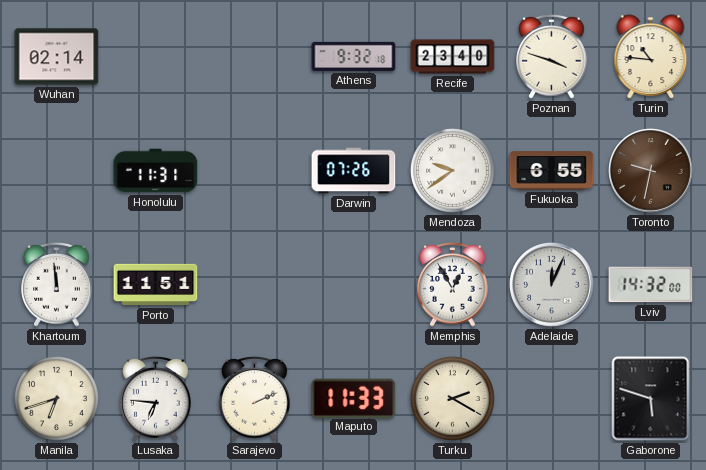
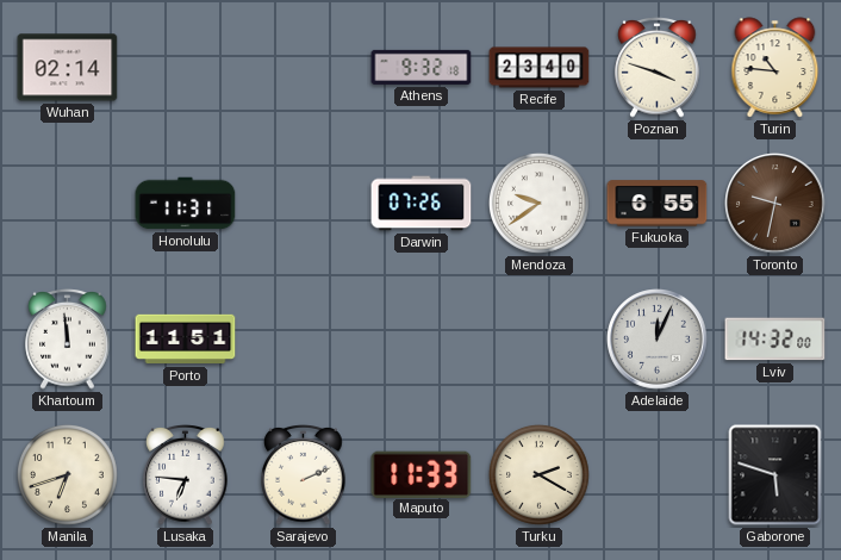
Memphis: 12:55 -> none (453, 285)
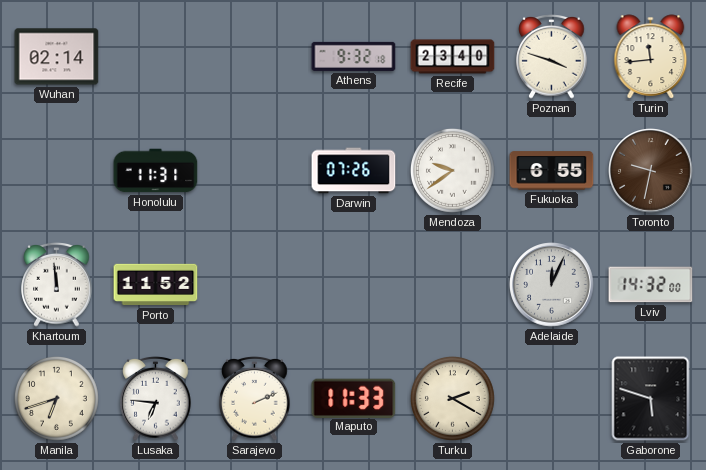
Turin: 10:46 -> 11:44 (651, 57)
Porto: 11:51 -> 11:52 (156, 285)
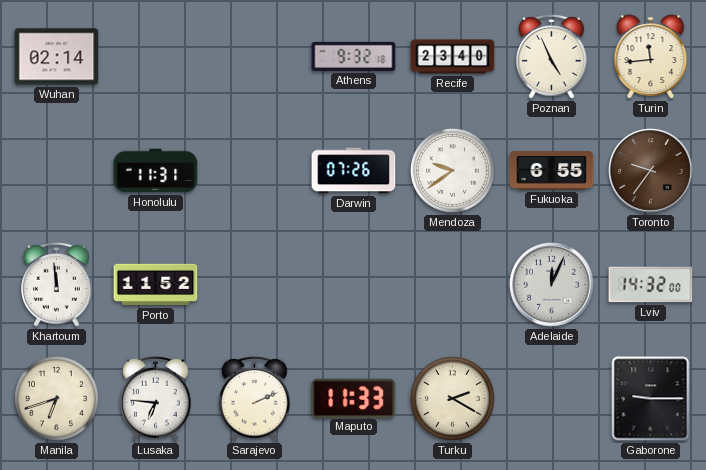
Poznan: 3:48 -> 4:56 (552, 57)
Toronto: 9:32 -> 9:36 (651, 171)
Gaborone: 5:48 -> 9:15 (651, 399)
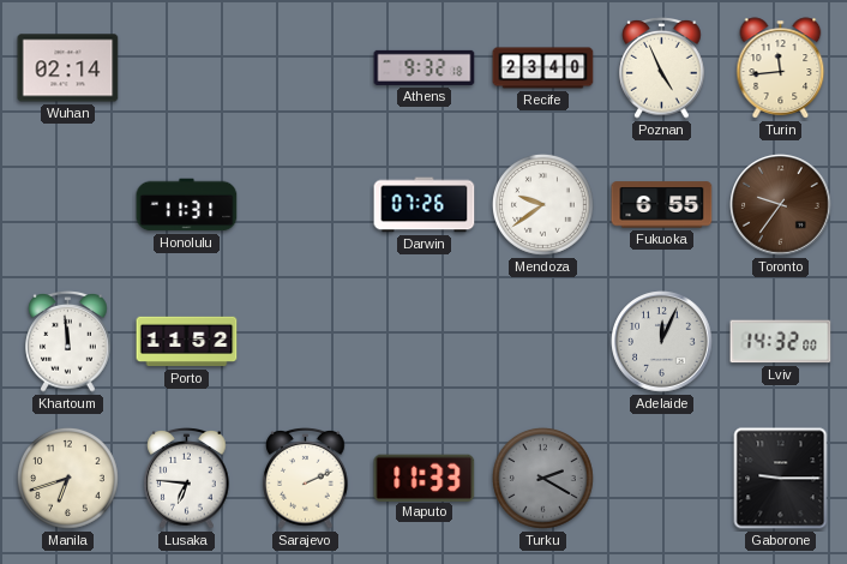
Turku dial: cream -> grey (542, 478)
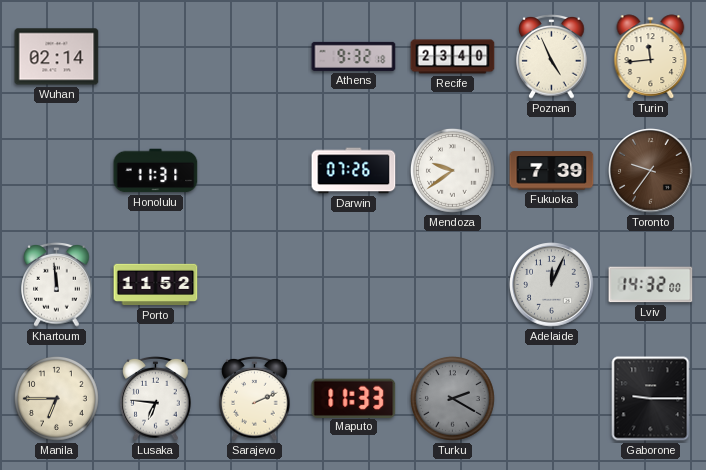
Fukuoka: 6:55 -> 7:39 (552, 171)
Manila: 6:42 -> 6:45 (56, 398)
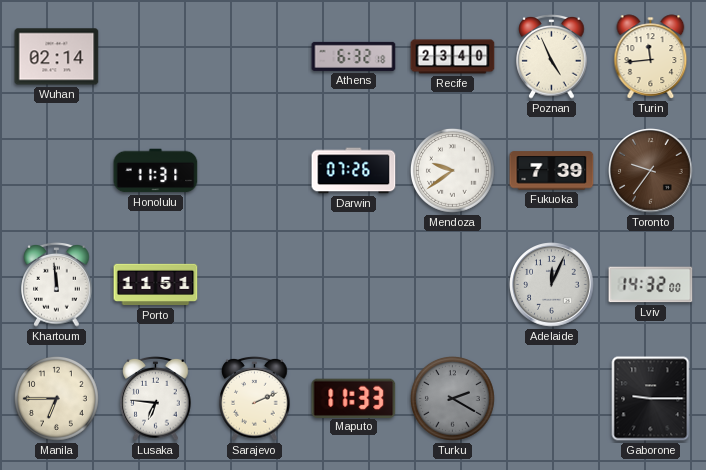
Athens: 9:32 -> 6:32 (354, 56)
Porto: 11:52 -> 11:51 (156, 285)
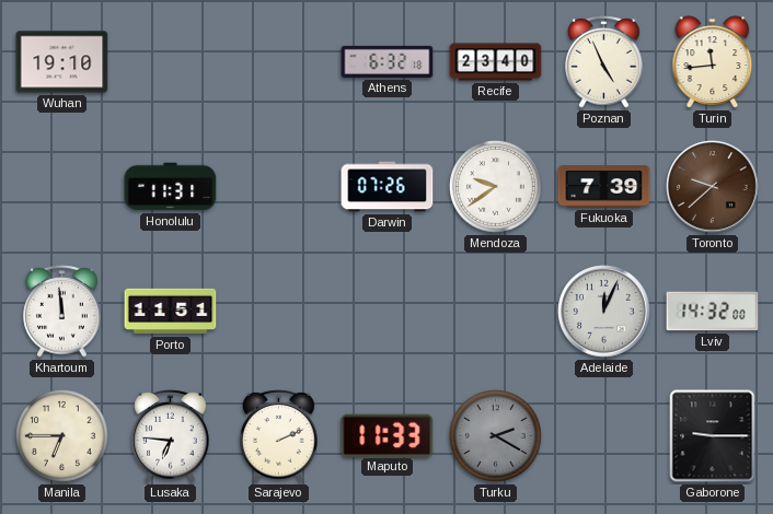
Wuhan: 02:14 -> 19:10 (62, 62)
Toronto: 9:36 -> 9:38 (713, 187)
